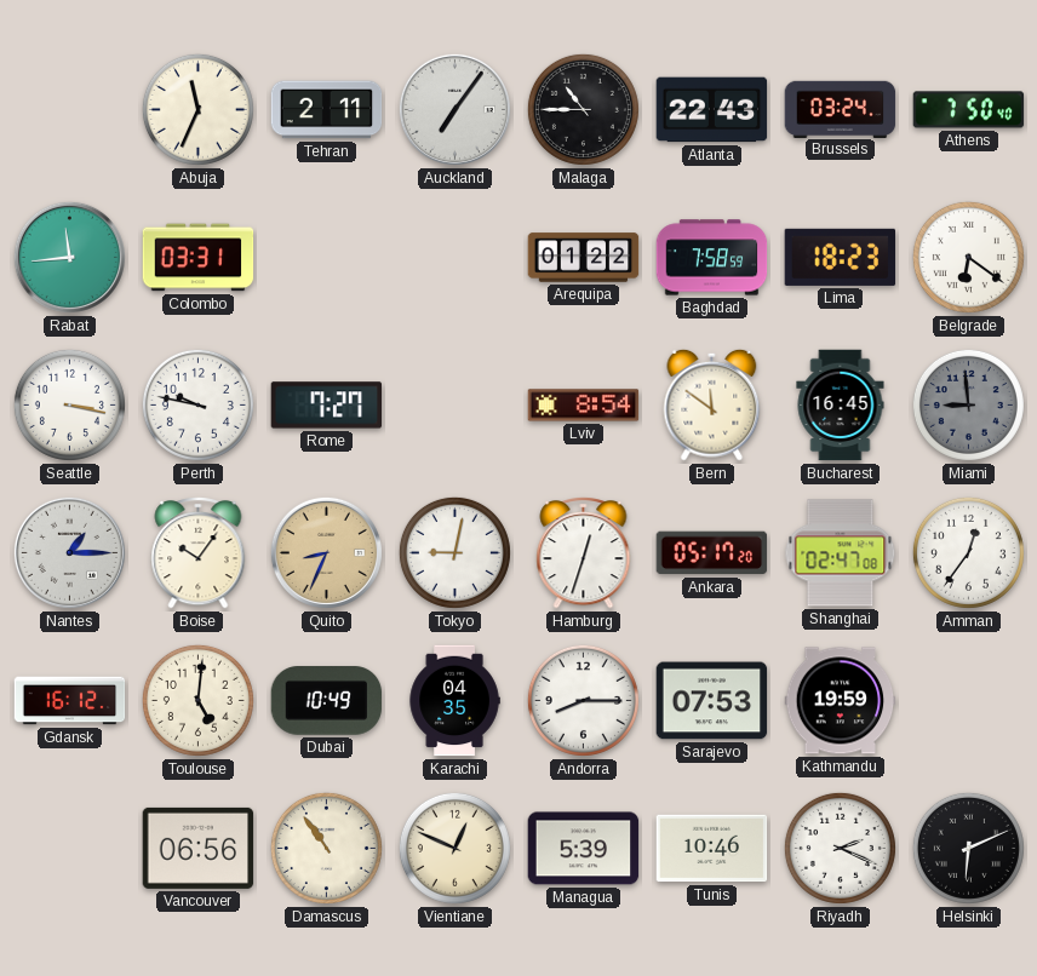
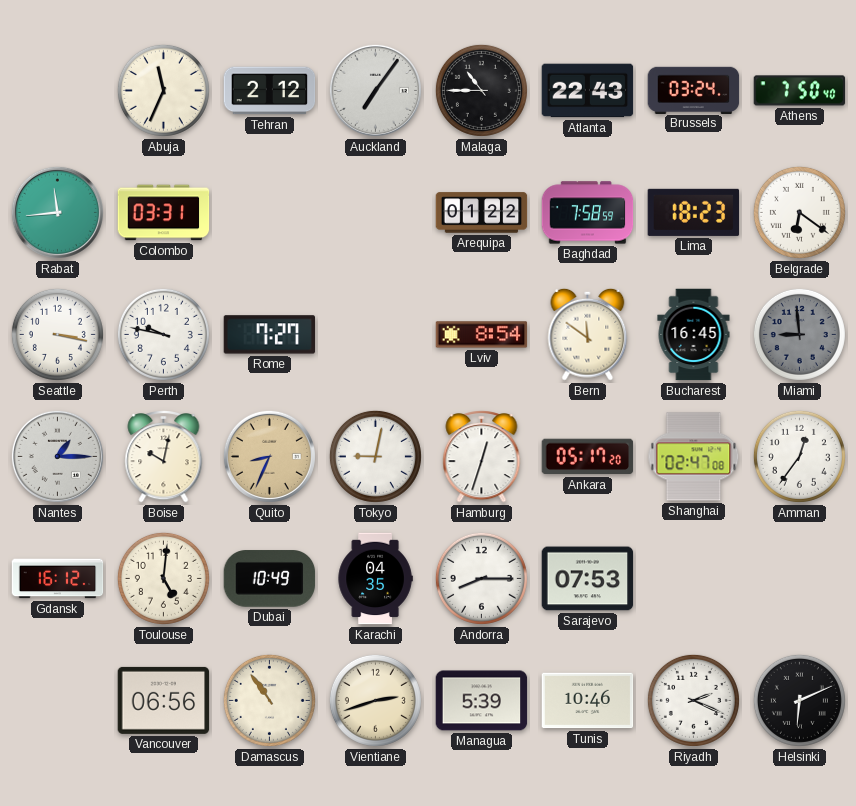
Tehran: 2:11 -> 2:12 (270, 91)
Boise: 10:06 -> 10:02 (164, 457)
Kathmandu: 19:59 -> none (841, 701)
Vientiane: 12:49 -> 2:42 (375, 700)
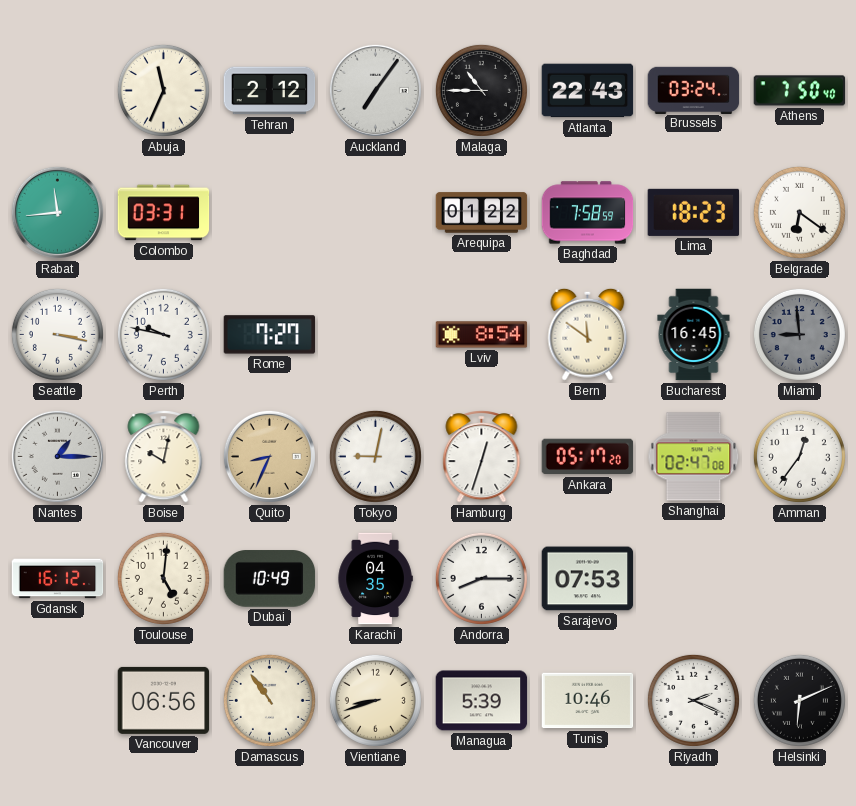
Vientiane: 2:42 -> 8:42 (375, 700)
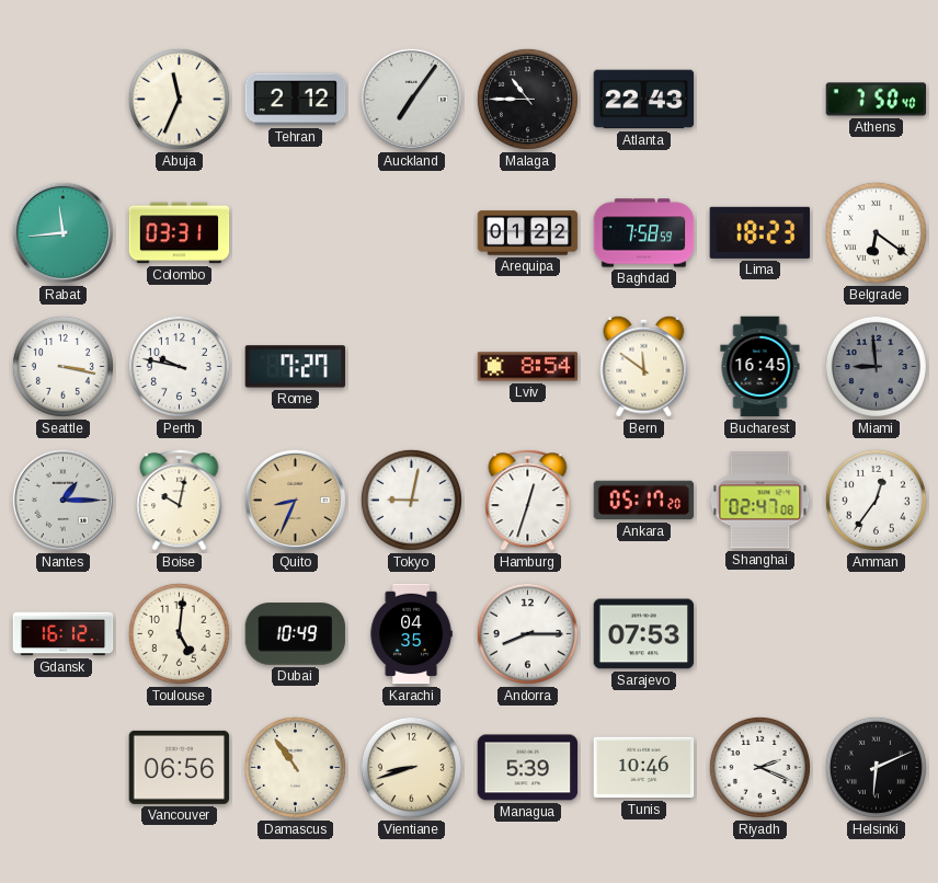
Brussels: 03:24 -> none (694, 90)
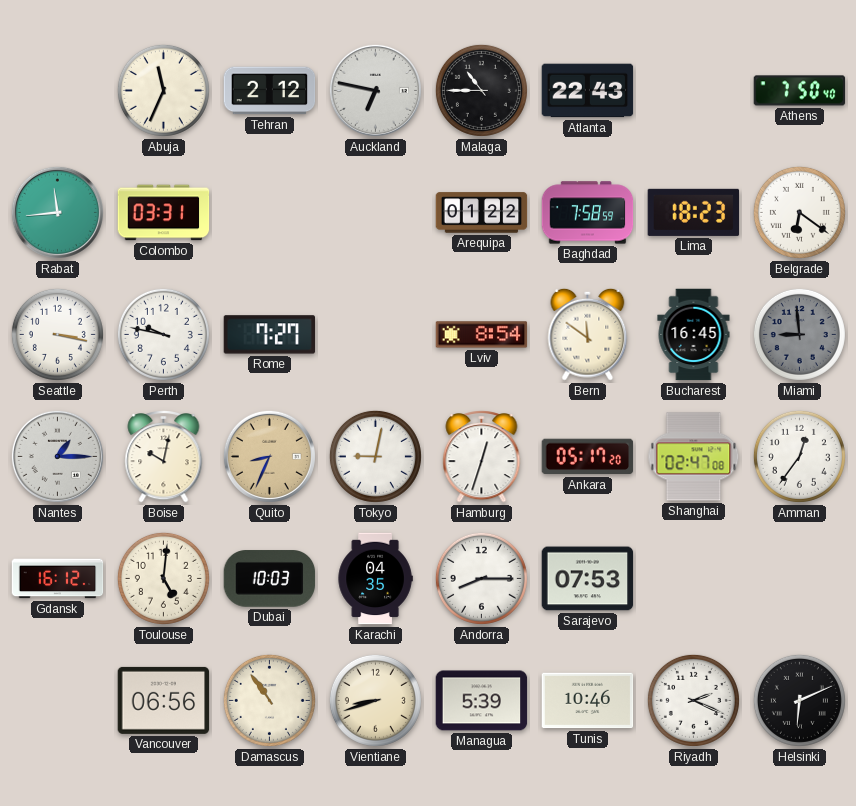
Auckland: 7:06 -> 6:47 (375, 90)
Dubai: 10:49 -> 10:03 (270, 579)
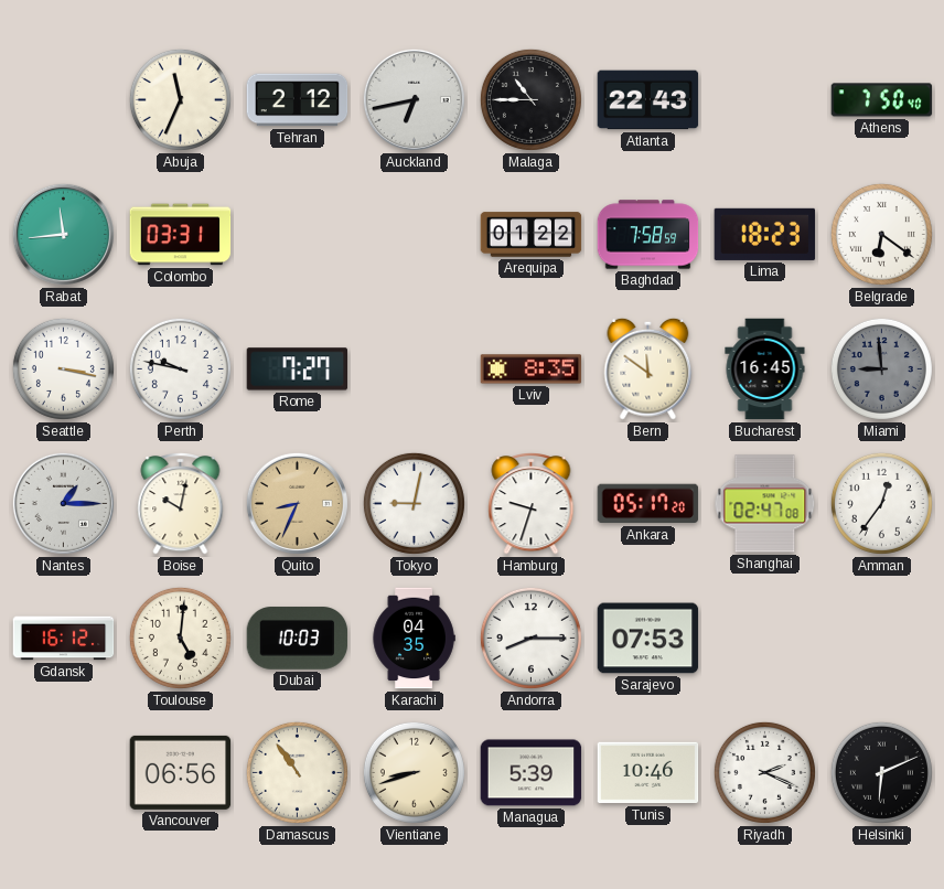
Auckland: 6:47 -> 6:43 (414, 99)
Lviv: 8:54 -> 8:35 (532, 369)
Hamburg: 12:33 -> 9:33 (532, 504)
